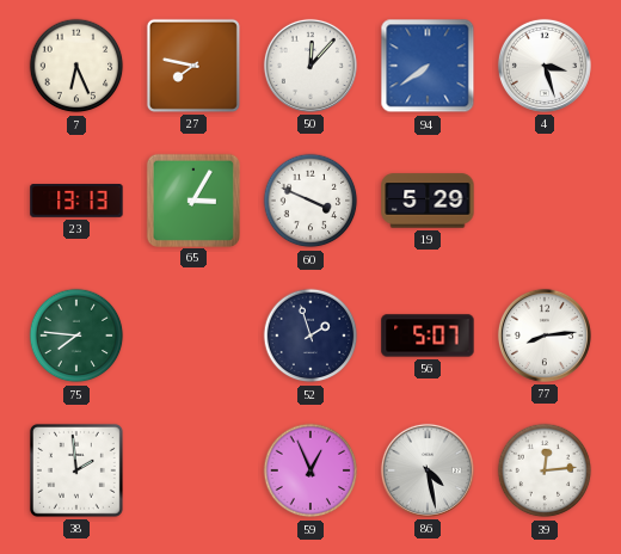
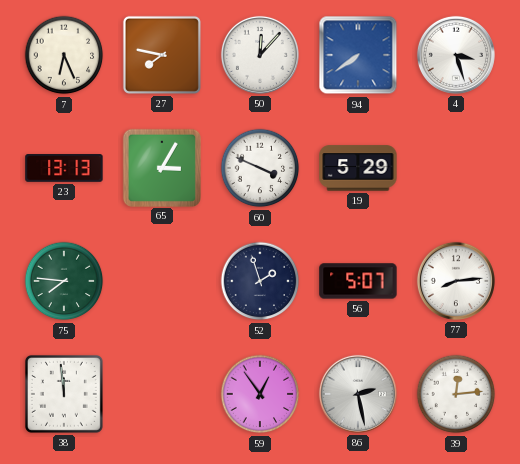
38: 1:59 -> 11:59 (64, 394)
59: 12:56 -> 12:54 (260, 394)
86: 4:28 -> 2:28 (358, 394)
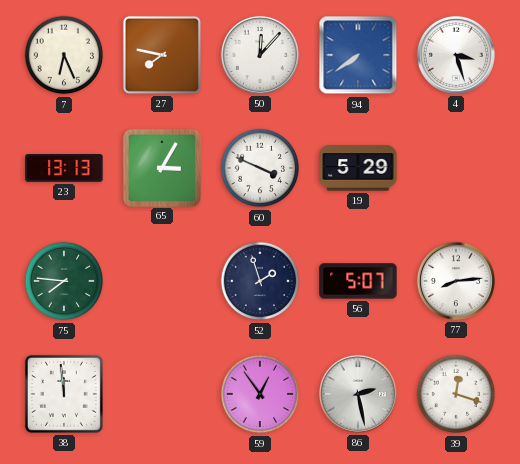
39: 12:14 -> 12:18 (456, 394)
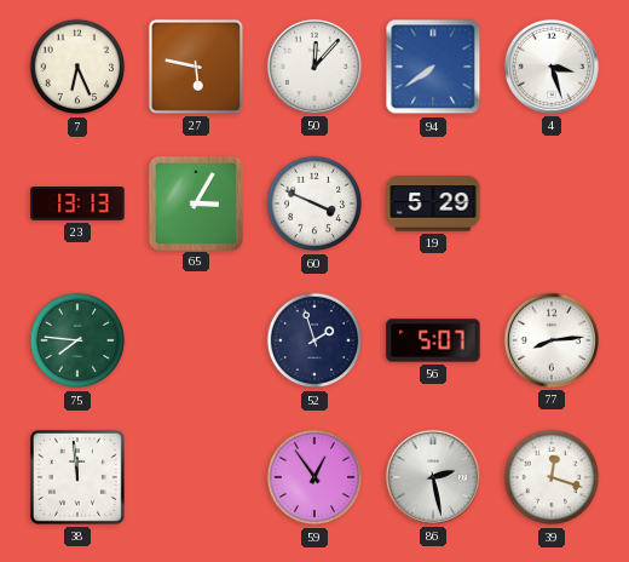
27: 7:47 -> 5:47 (196, 67)
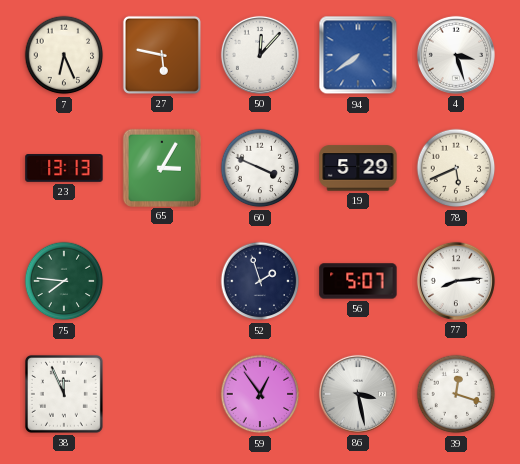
78: none -> 5:41 (456, 168)
38: 11:59 -> 11:56 (64, 394)
86: 2:28 -> 3:28 (358, 394)
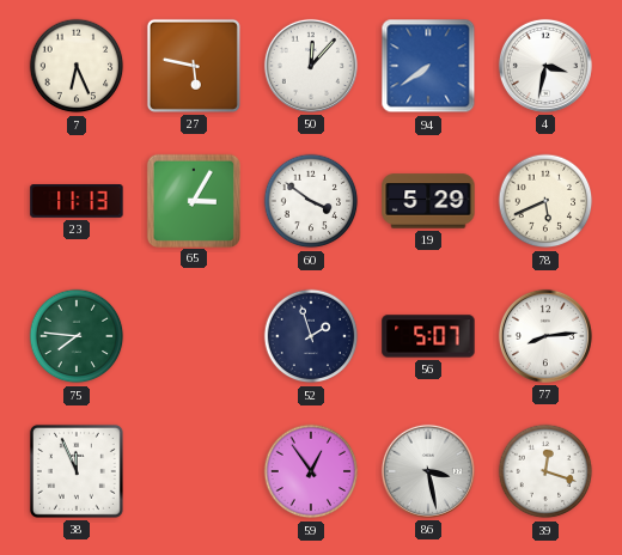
4: 3:27 -> 3:32 (545, 66)
23: 13:13 -> 11:13 (77, 201)
60: 3:49 -> 3:51 (311, 201)
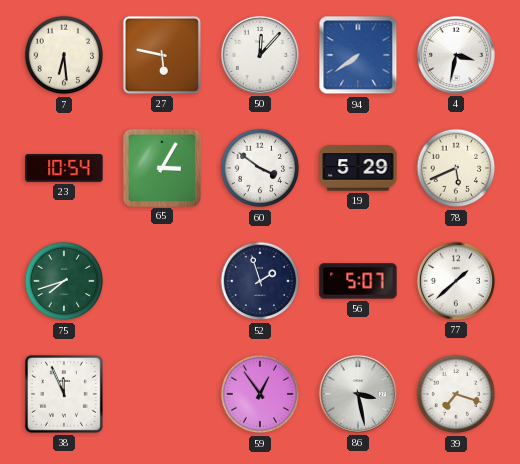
7: 6:26 -> 6:29 (64, 55)
23: 11:13 -> 10:54 (64, 168)
75: 7:46 -> 7:42 (64, 281)
77: 8:14 -> 1:38 (456, 281)
39: 12:18 -> 7:18 (456, 394)
